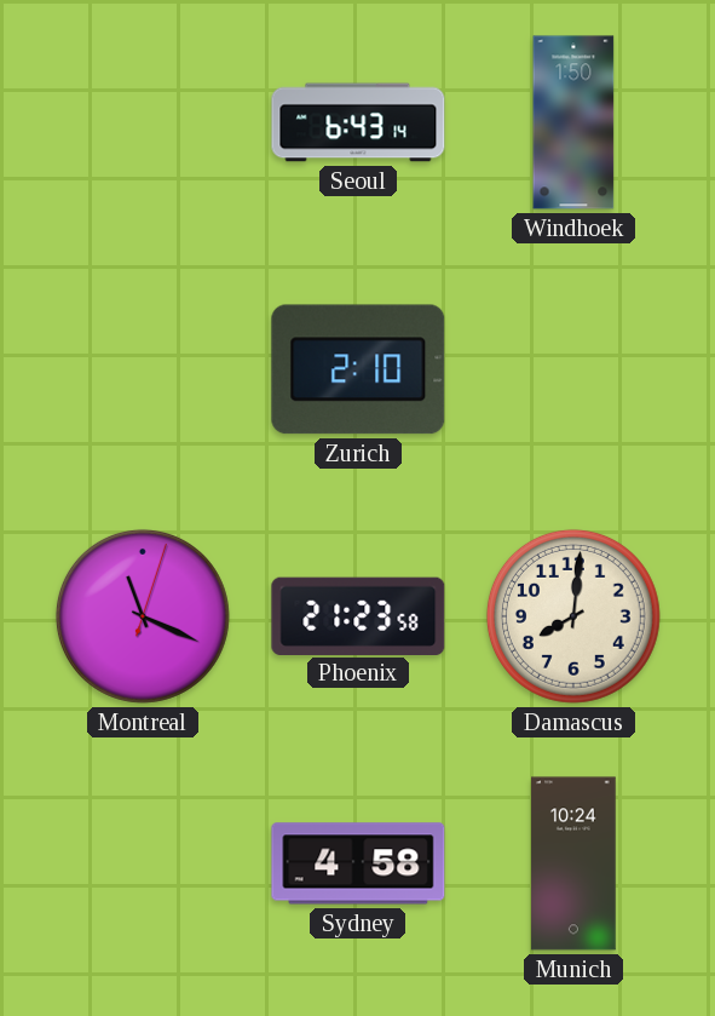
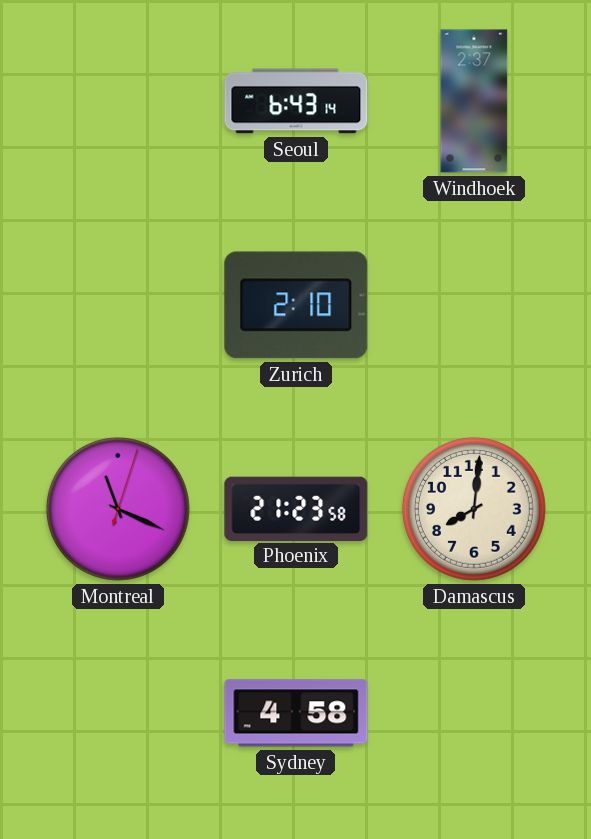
Windhoek: 1:50 -> 2:37 (474, 101)
Munich: 10:24 -> none (573, 863)
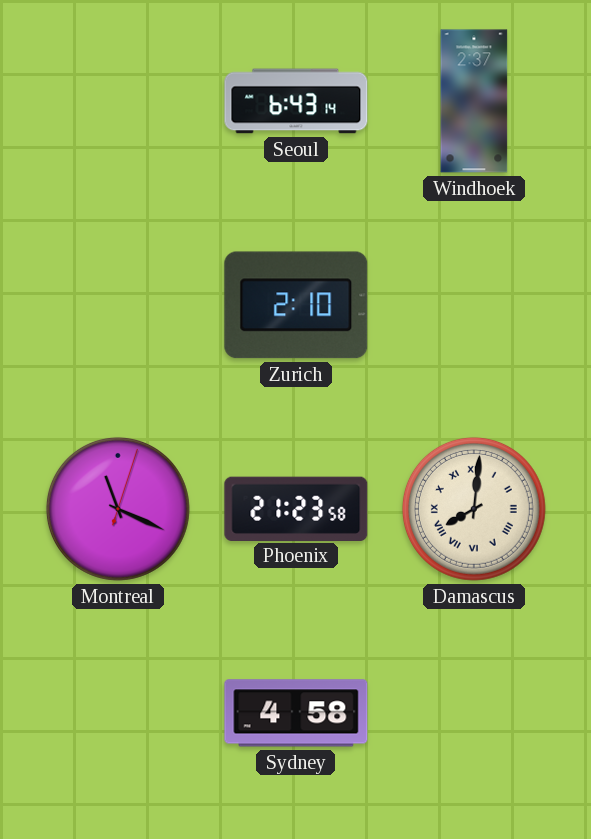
Damascus numerals: Arabic -> Roman (474, 509)
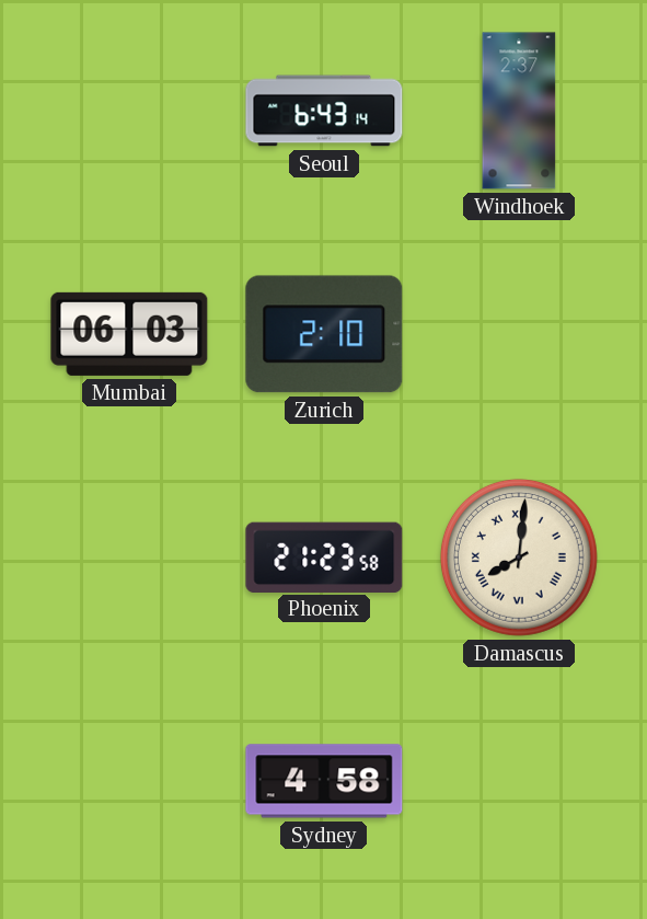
Mumbai: none -> 06:03 (129, 334)
Montreal: 11:19 -> none (118, 509)
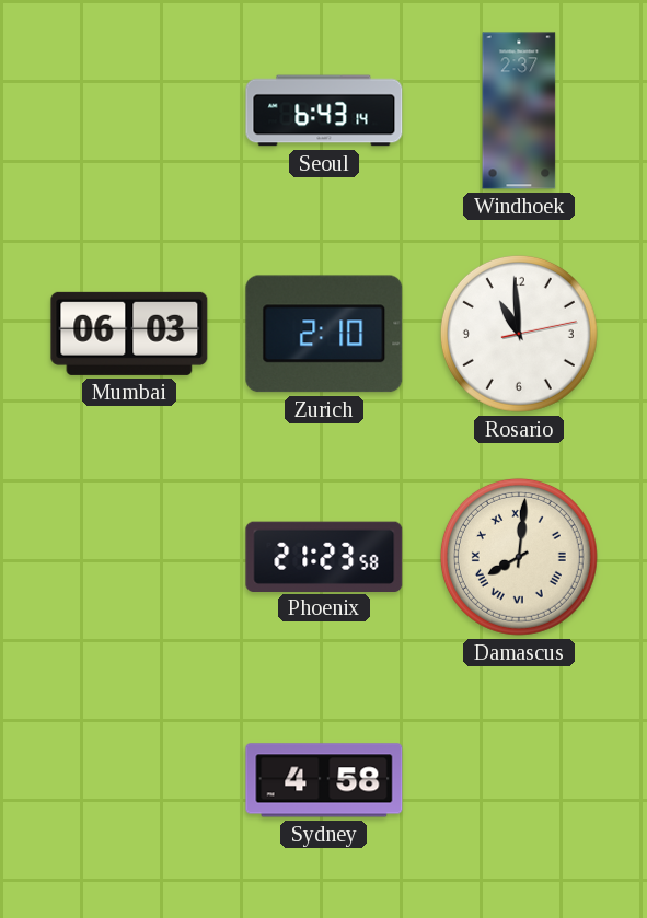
Rosario: none -> 10:59 (519, 334)
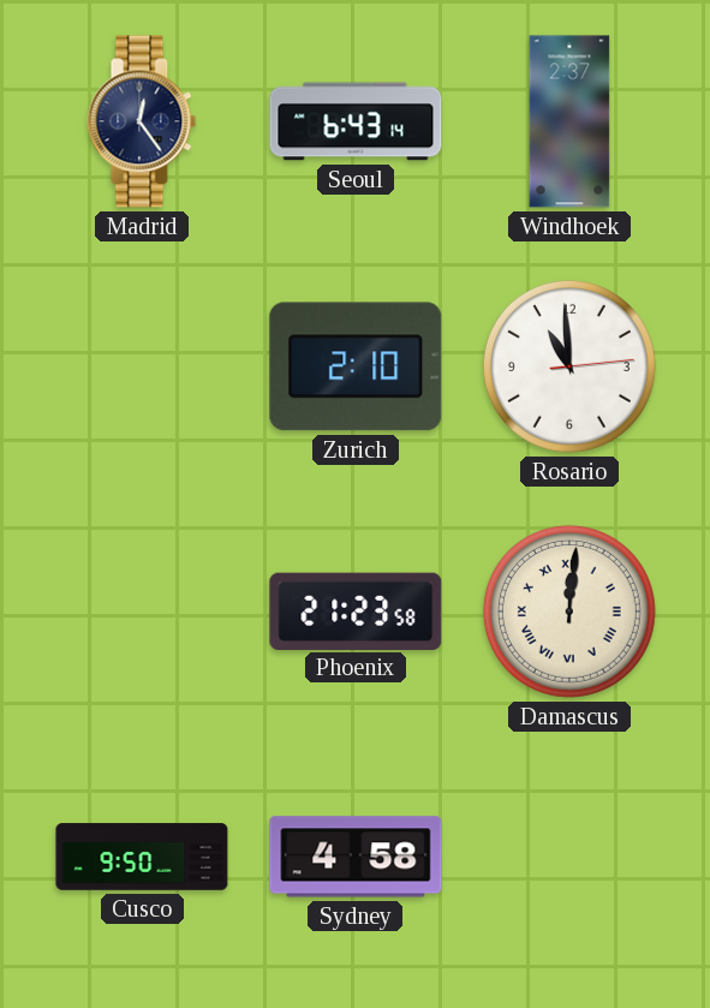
Madrid: none -> 12:24 (142, 121)
Mumbai: 06:03 -> none (129, 334)
Rosario: 10:59:13 -> 10:59:14 (569, 366)
Damascus: 8:01 -> 12:01 (569, 612)
Cusco: none -> 9:50 (142, 857)
